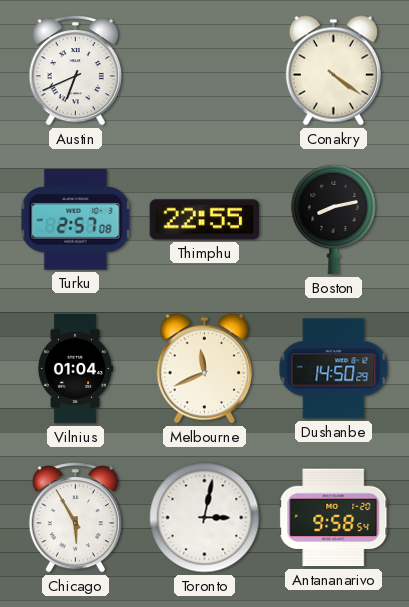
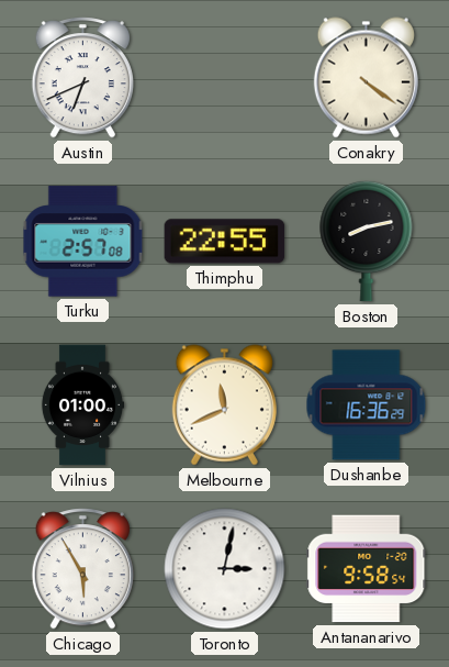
Vilnius: 01:04 -> 01:00 (82, 405)
Dushanbe: 14:50 -> 16:36 (367, 405)
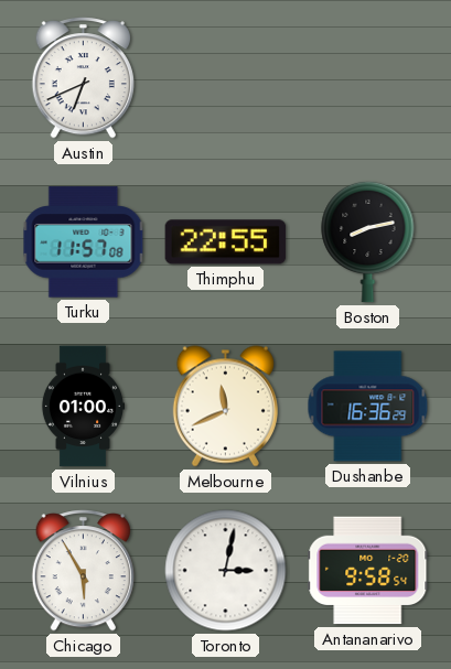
Conakry: 4:21 -> none (366, 78)
Turku: 2:57 -> 11:57 (84, 242)
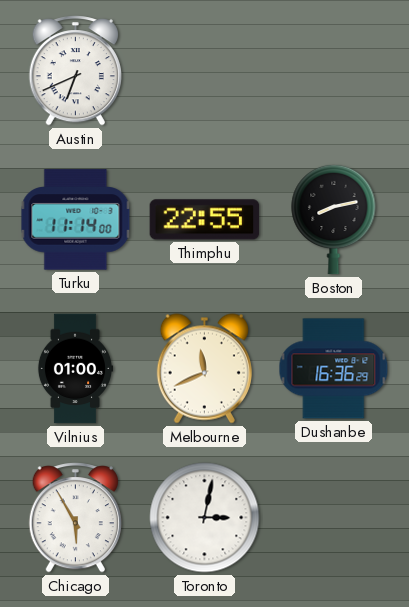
Turku: 11:57 -> 11:14 (76, 220)
Antananarivo: 9:58 -> none (368, 571)
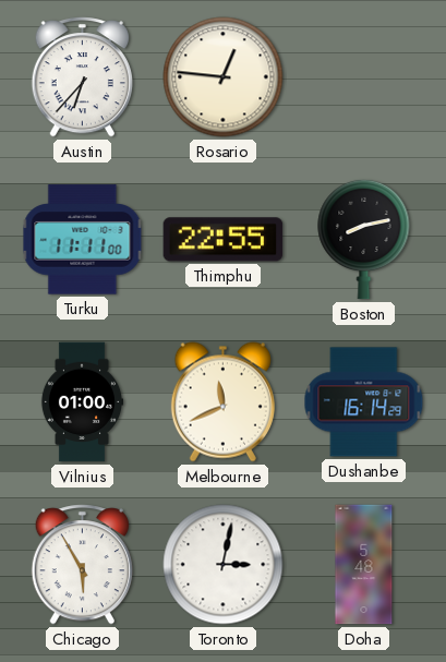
Austin: 6:41 -> 6:37 (82, 77)
Rosario: none -> 12:46 (224, 77)
Turku: 11:14 -> 11:11 (83, 240)
Dushanbe: 16:36 -> 16:14 (364, 402)
Doha: none -> 5:48 (364, 565)
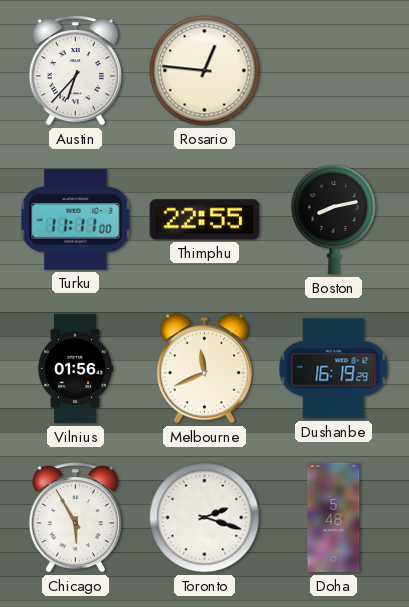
Vilnius: 01:00 -> 01:56 (75, 369)
Dushanbe: 16:14 -> 16:19 (334, 369)
Toronto: 3:02 -> 2:18 (205, 518)
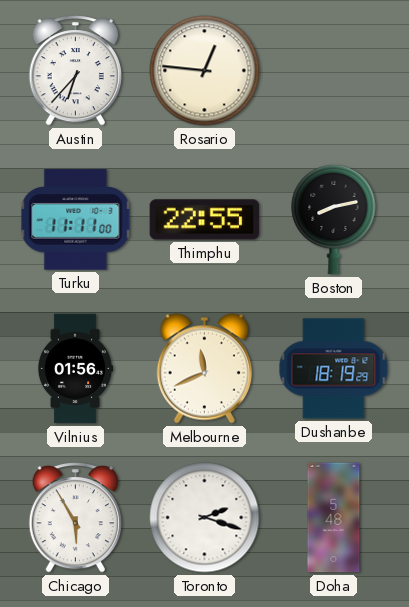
Dushanbe: 16:19 -> 18:19 (334, 369)
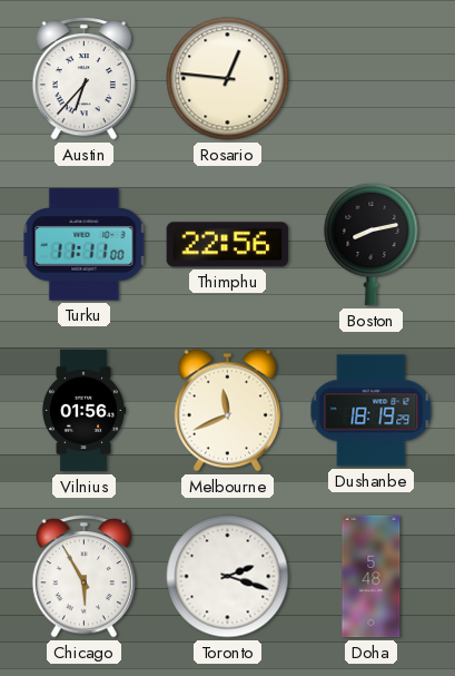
Thimphu: 22:55 -> 22:56 (228, 245)
